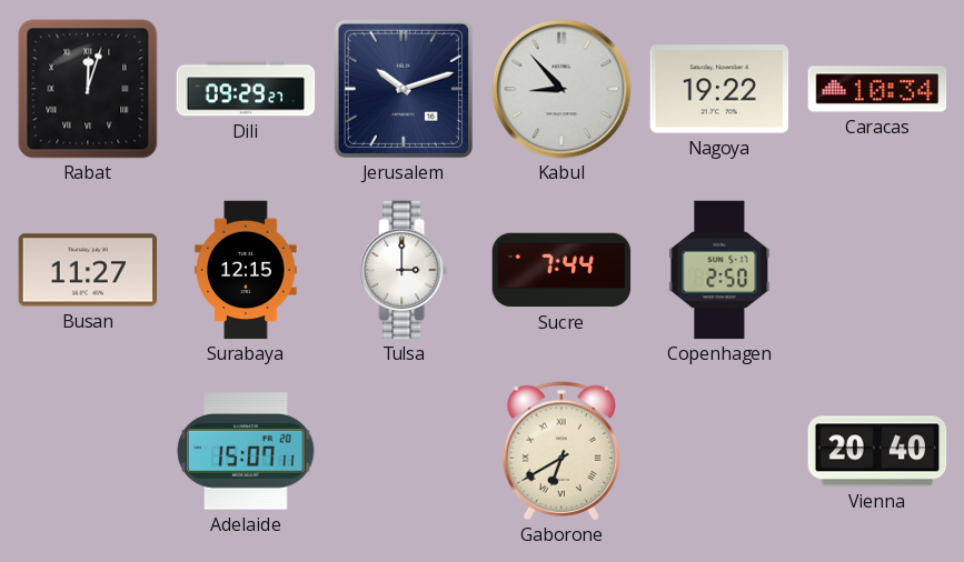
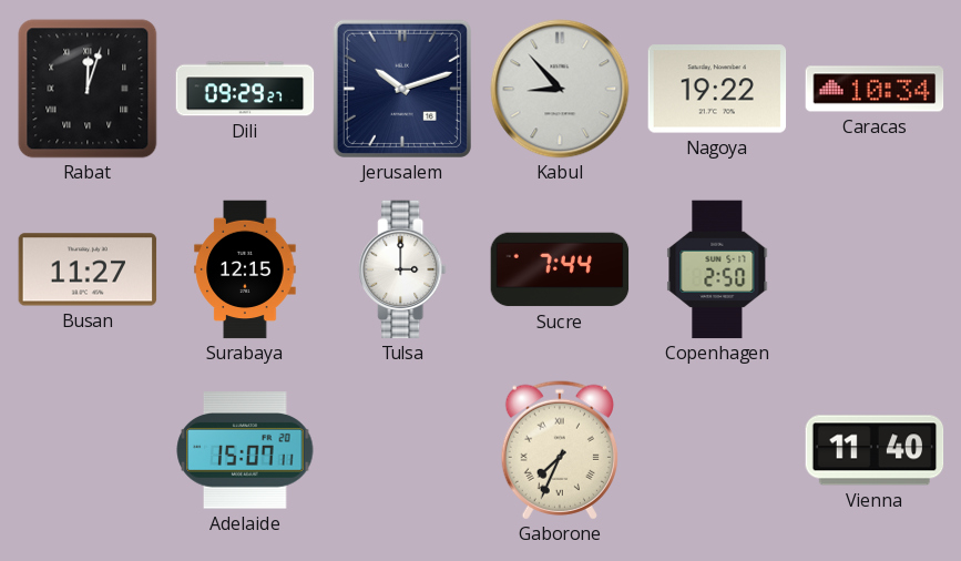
Gaborone: 6:40 -> 7:34 (559, 450)
Vienna: 20:40 -> 11:40 (875, 450)
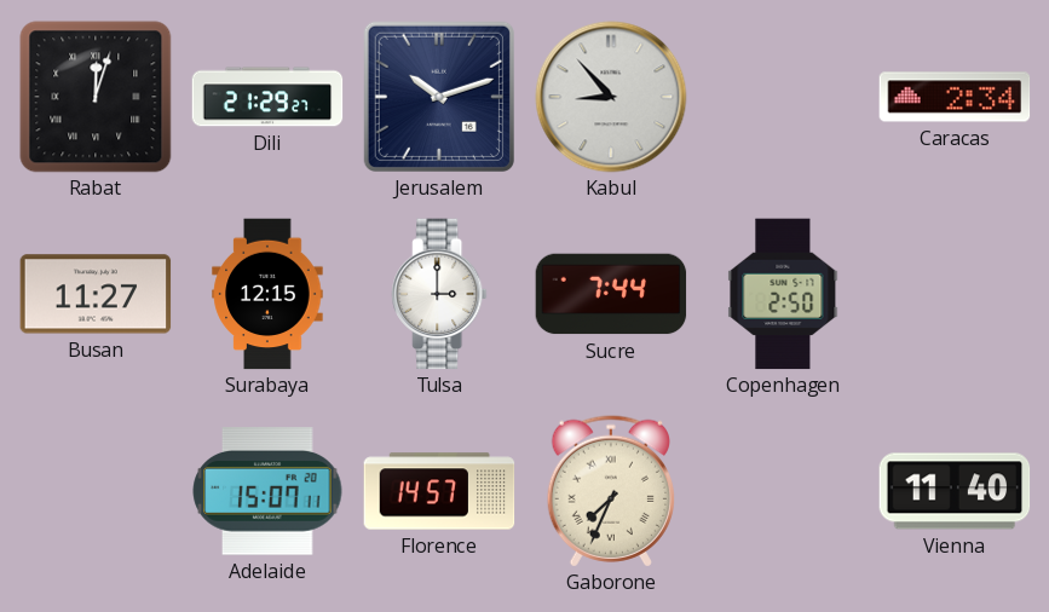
Dili: 09:29 -> 21:29 (267, 97)
Nagoya: 19:22 -> none (717, 89)
Caracas: 10:34 -> 2:34 (955, 97)
Florence: none -> 14:57 (439, 491)
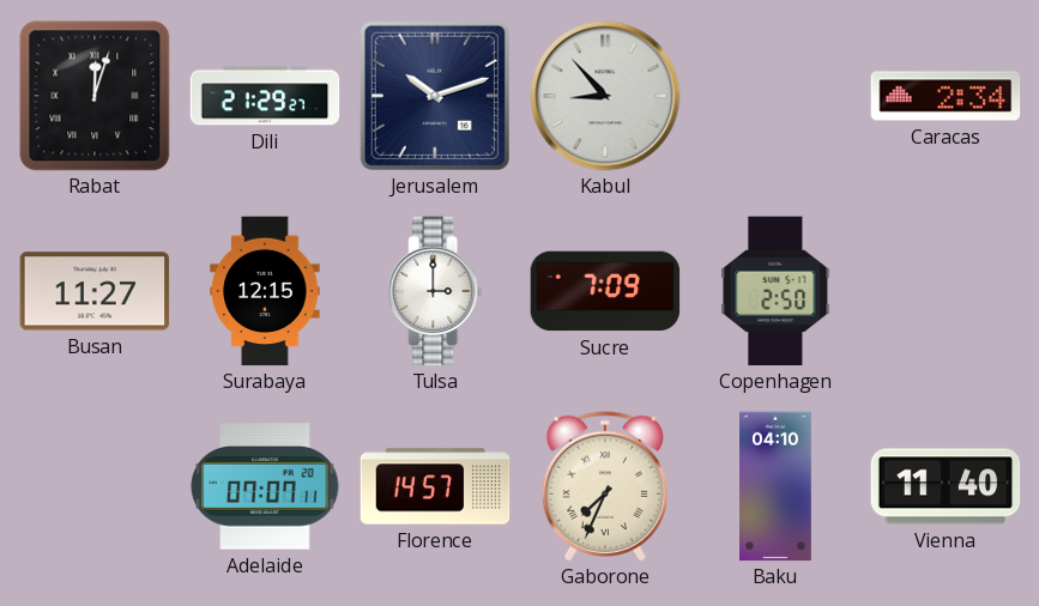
Sucre: 7:44 -> 7:09 (605, 291)
Adelaide: 15:07 -> 07:07 (265, 486)
Baku: none -> 04:10 (777, 486)
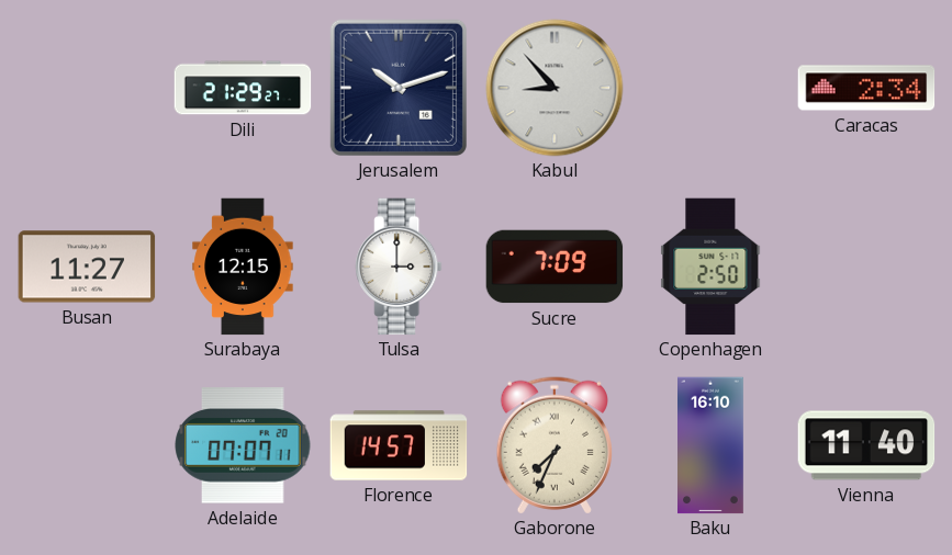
Rabat: 12:03 -> none (95, 96)
Baku: 04:10 -> 16:10 (712, 445)
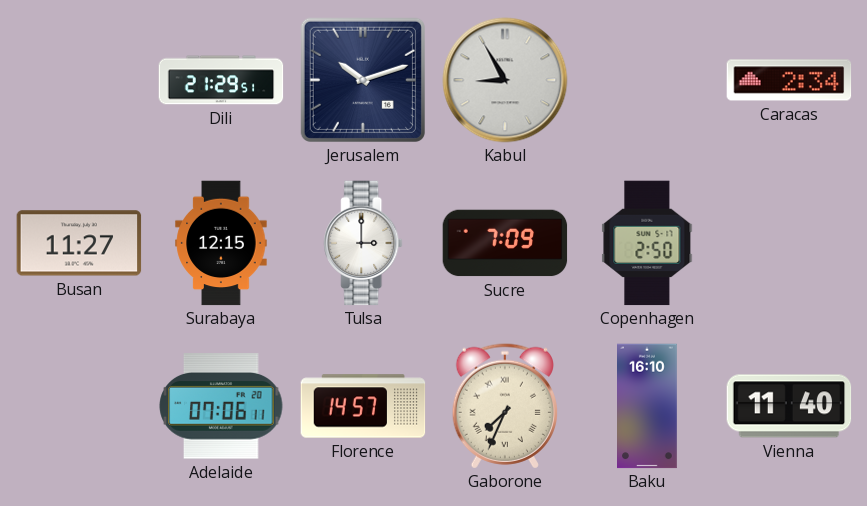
Dili: 21:29:27 -> 21:29:51 (221, 80)
Kabul: 8:53 -> 8:55 (505, 80)
Adelaide: 07:07 -> 07:06 (221, 406)
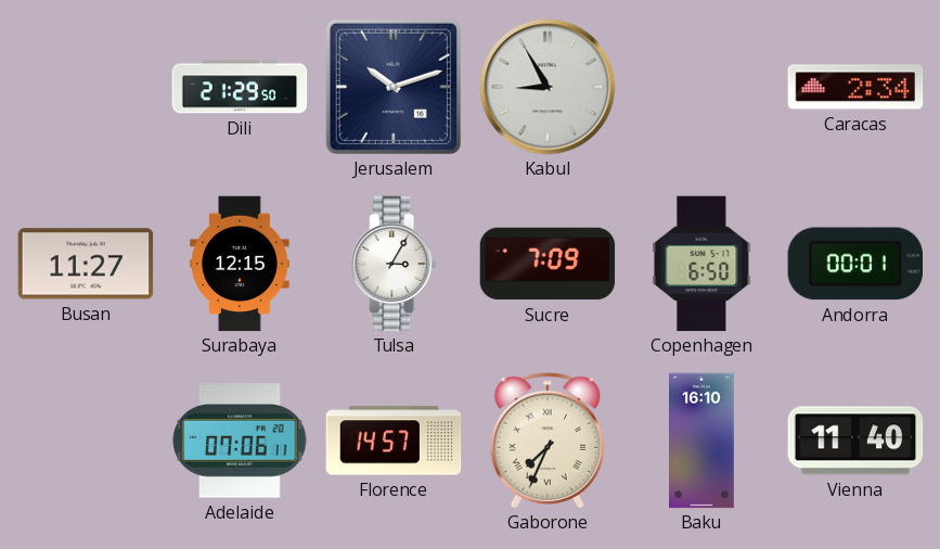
Dili: 21:29:51 -> 21:29:50 (240, 87)
Tulsa: 3:00 -> 3:05 (394, 264)
Copenhagen: 2:50 -> 6:50 (701, 264)
Andorra: none -> 00:01 (854, 264)
